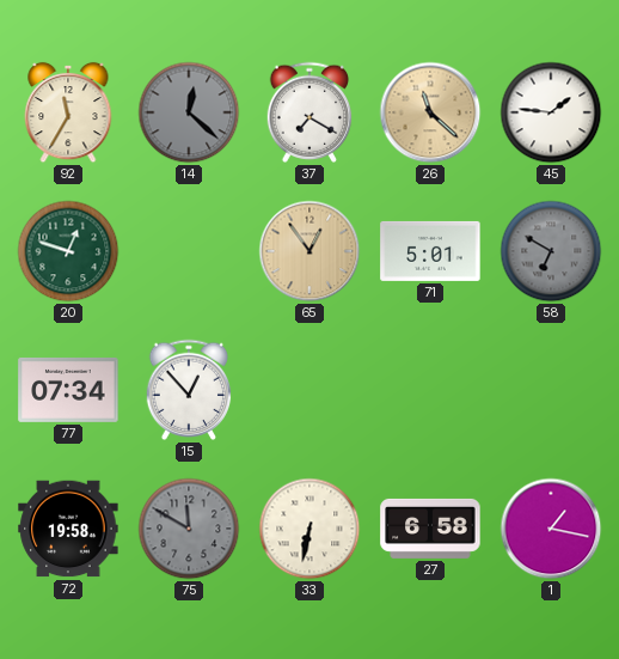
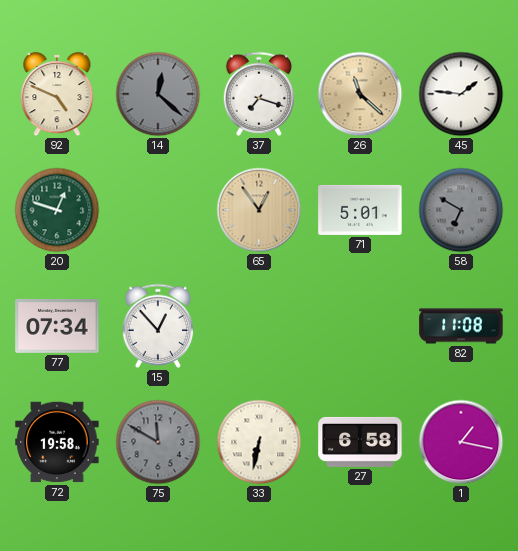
92: 11:35 -> 4:49 (57, 94)
37: 7:20 -> 7:18 (259, 94)
82: none -> 11:08 (461, 326)
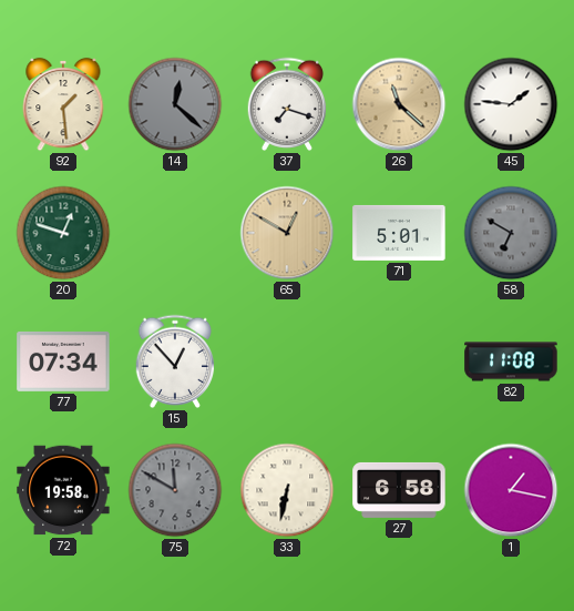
92: 4:49 -> 1:29 (63, 104)
65: 12:54 -> 12:50 (287, 233)
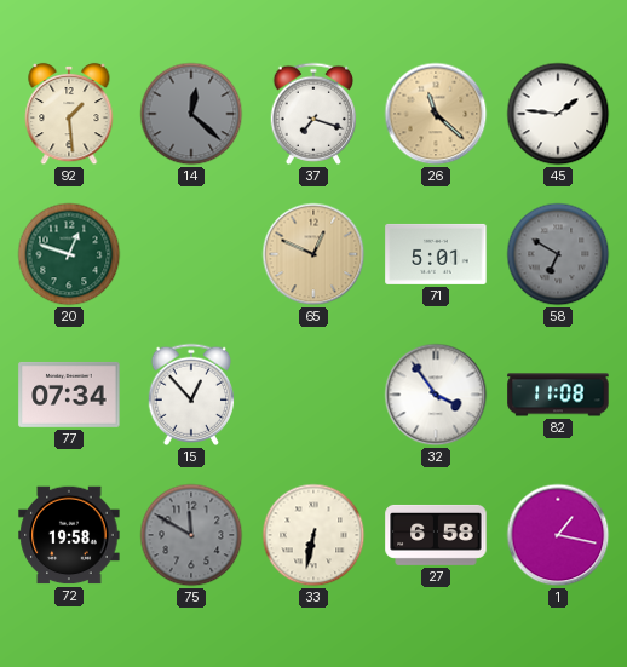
65: 12:50 -> 12:49 (313, 254)
32: none -> 3:54 (436, 395)
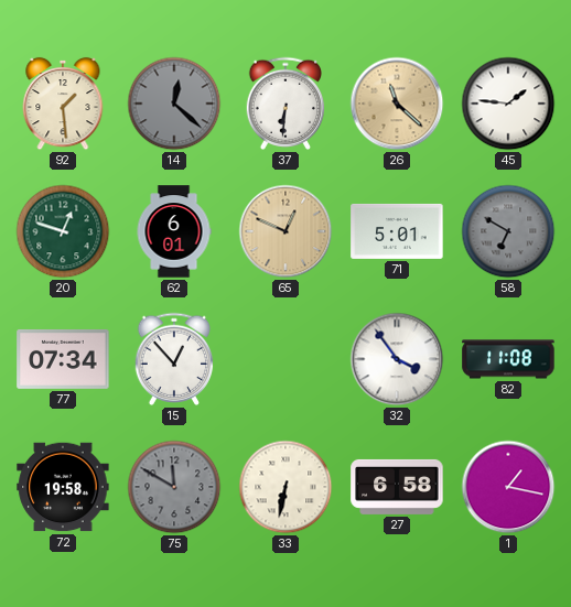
37: 7:18 -> 6:31 (285, 104)
62: none -> 6:01 (174, 231)
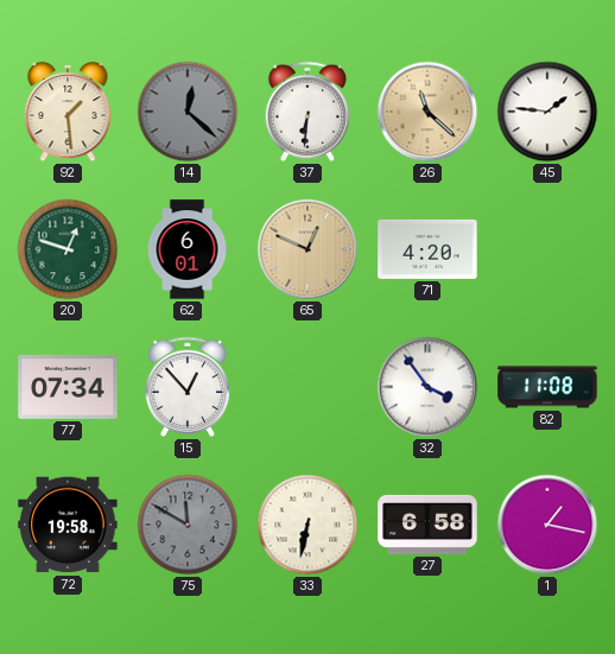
71: 5:01 -> 4:20 (427, 249)
58: 6:50 -> none (508, 231)
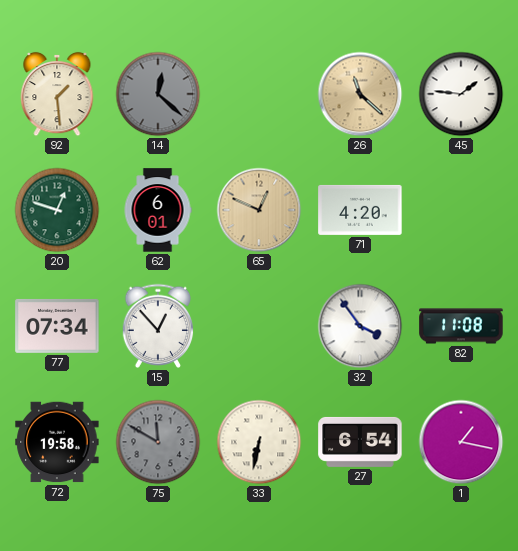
37: 6:31 -> none (307, 112)
27: 6:58 -> 6:54 (360, 442)
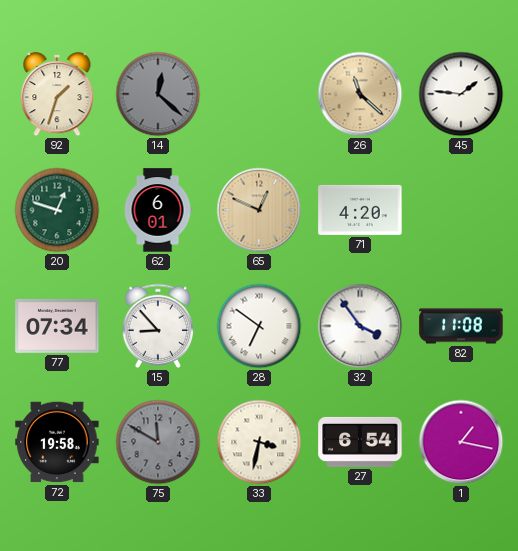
92: 1:29 -> 1:33 (57, 94)
15: 12:53 -> 8:53 (158, 326)
28: none -> 6:51 (259, 326)
33: 6:32 -> 3:32 (259, 442)
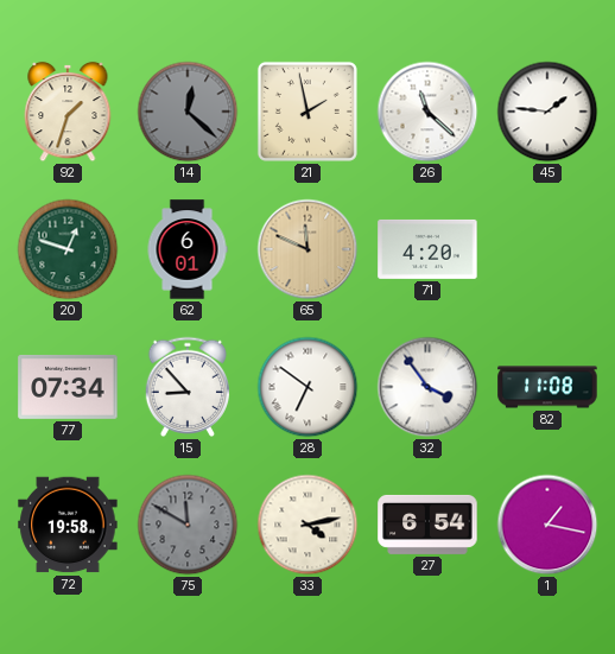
21: none -> 1:58 (307, 112)
26 dial: champagne -> white (427, 112)
65: 12:49 -> 11:49 (307, 249)
33: 3:32 -> 4:13 (307, 525)
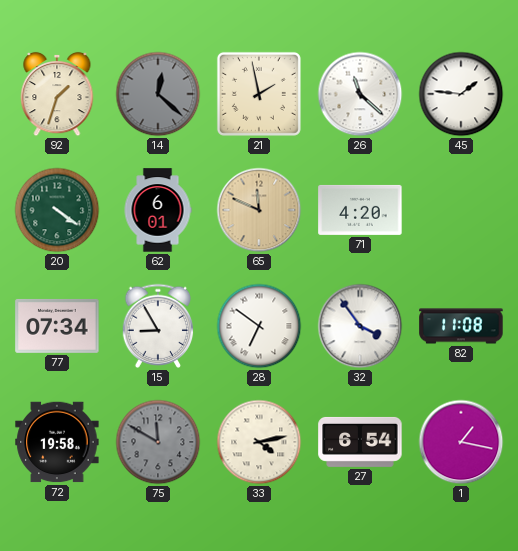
20: 12:48 -> 4:21 (57, 210)
15: 8:53 -> 8:55 (158, 326)
